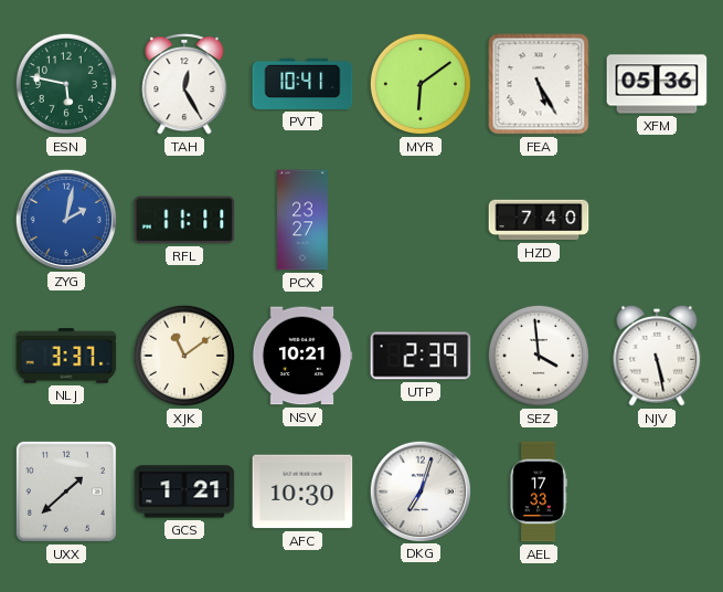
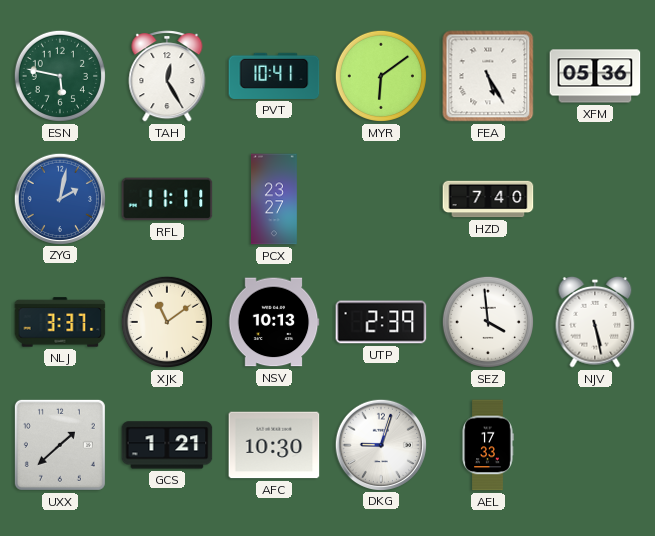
NSV: 10:21 -> 10:13 (274, 322)
DKG: 7:03 -> 9:03 (380, 444)
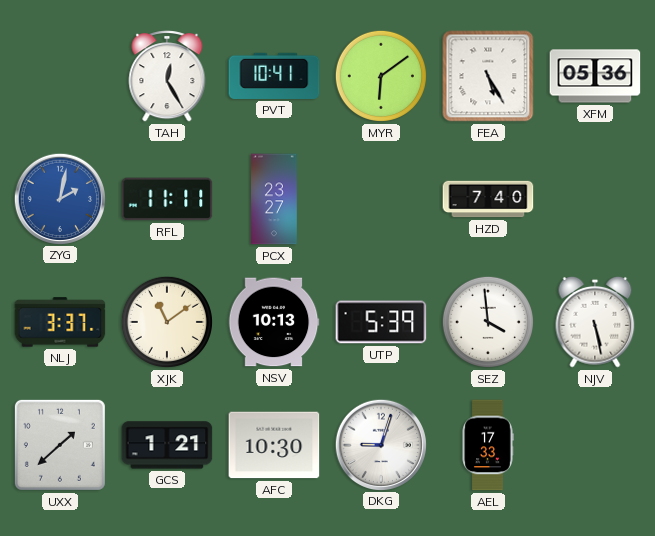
ESN: 5:47 -> none (60, 76)
UTP: 2:39 -> 5:39 (381, 322)
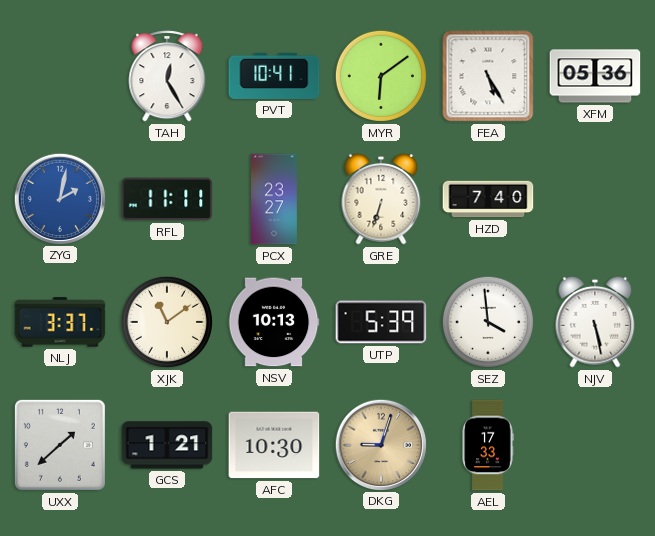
GRE: none -> 6:33 (381, 199)
DKG dial: white -> champagne (380, 444)
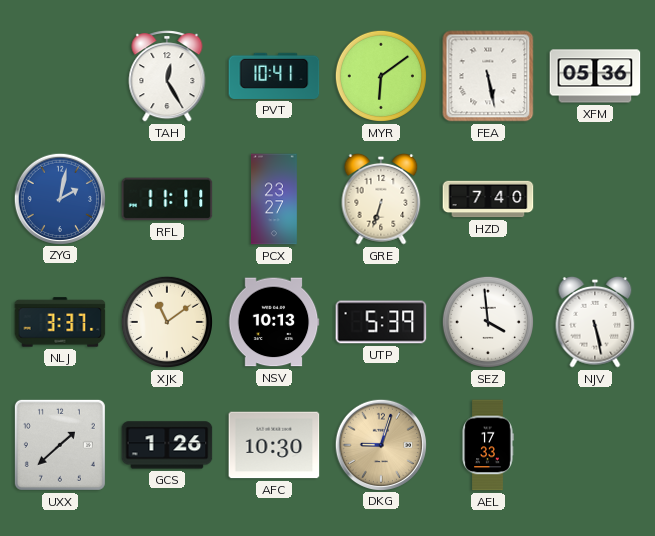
FEA: 5:25 -> 5:28 (488, 76)
GCS: 1:21 -> 1:26 (167, 445)
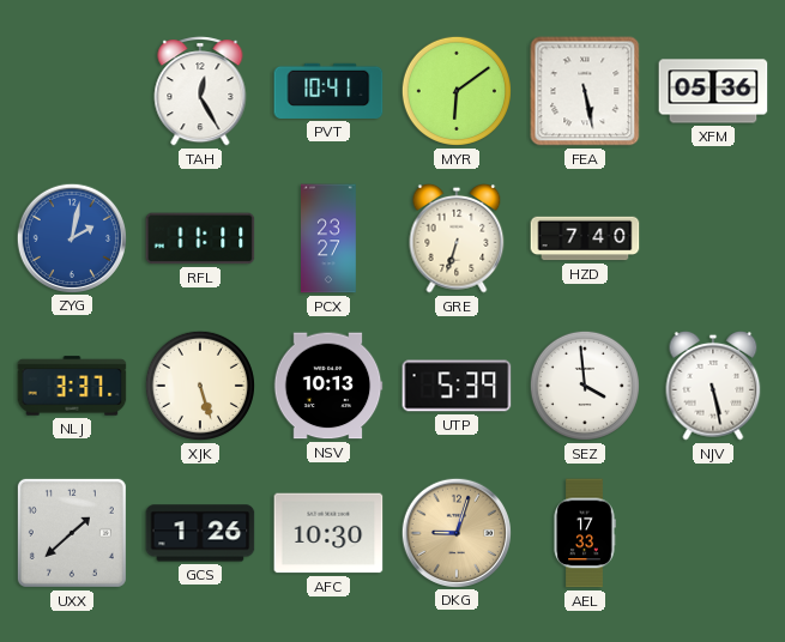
XJK: 11:09 -> 5:27 (200, 386)
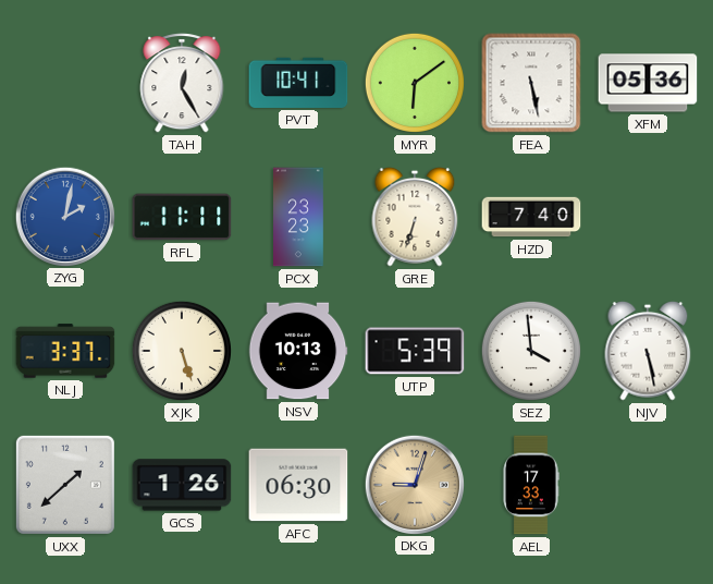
PCX: 23:27 -> 23:23 (299, 217)
AFC: 10:30 -> 06:30 (298, 485)
